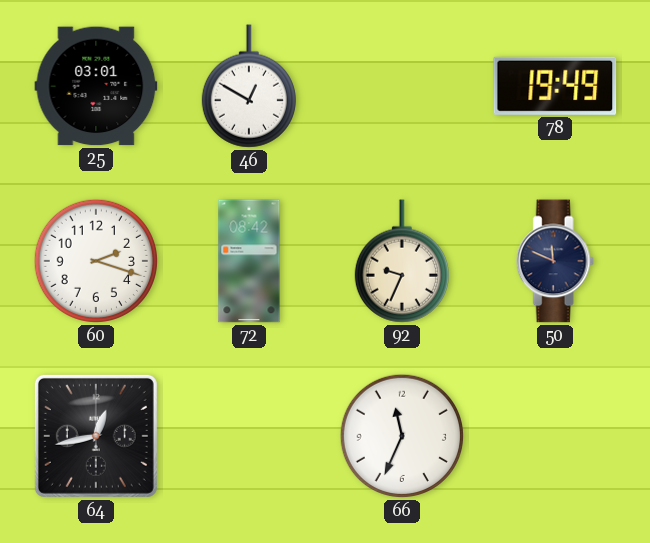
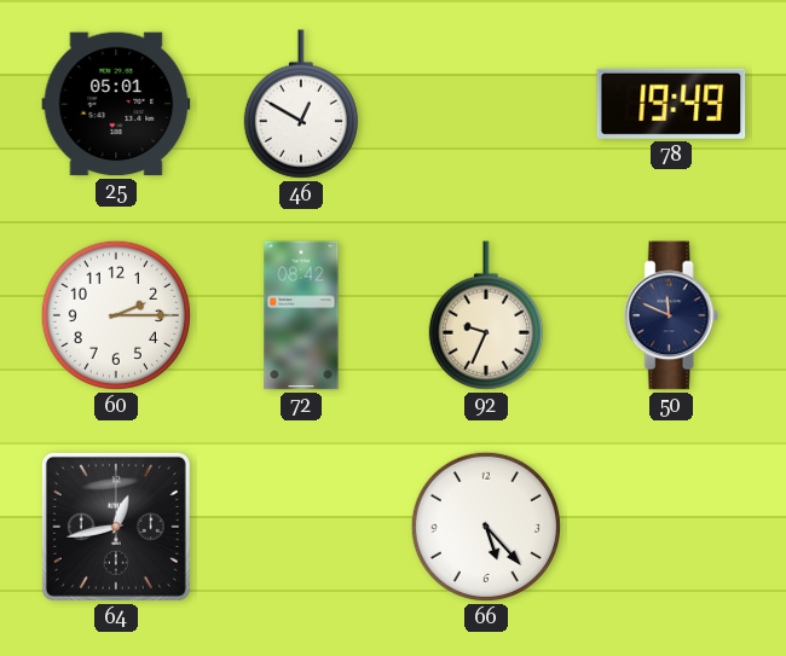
25: 03:01 -> 05:01 (116, 104)
60: 2:18 -> 2:15 (116, 315)
66: 11:34 -> 5:23 (486, 527)
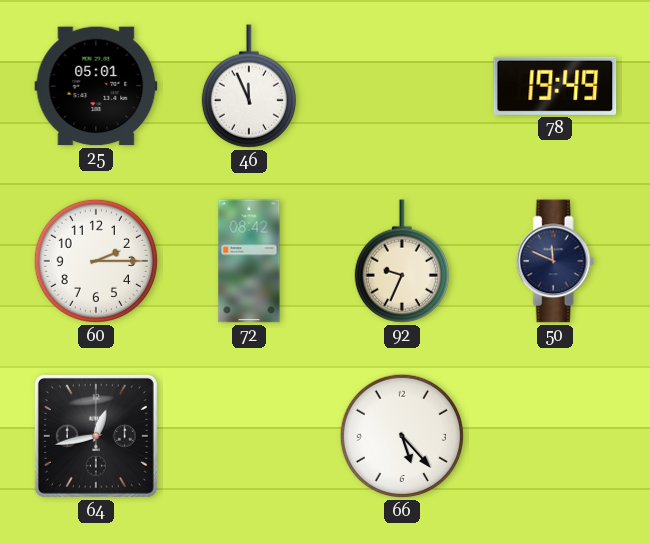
46: 12:50 -> 11:56 (249, 86)
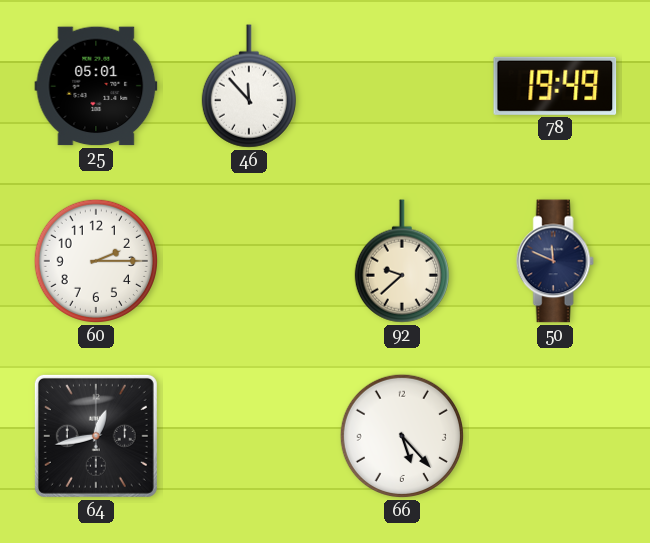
46: 11:56 -> 11:53 (249, 86)
72: 08:42 -> none (249, 261)
92: 9:34 -> 9:38 (402, 261)
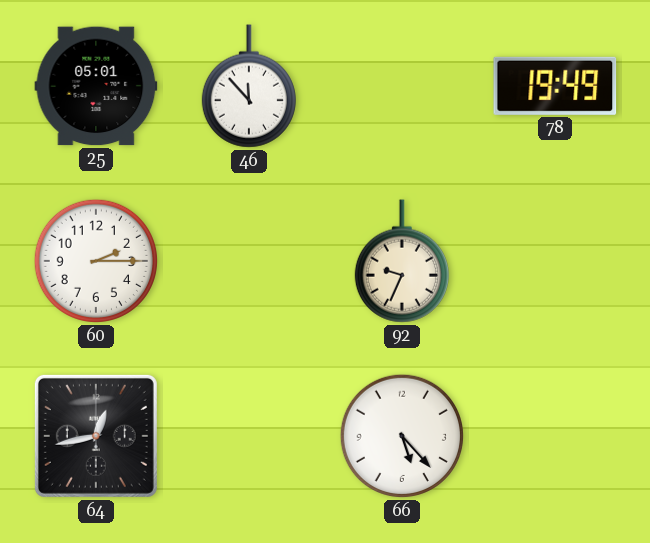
92: 9:38 -> 9:34 (402, 261)
50: 11:49 -> none (555, 261)
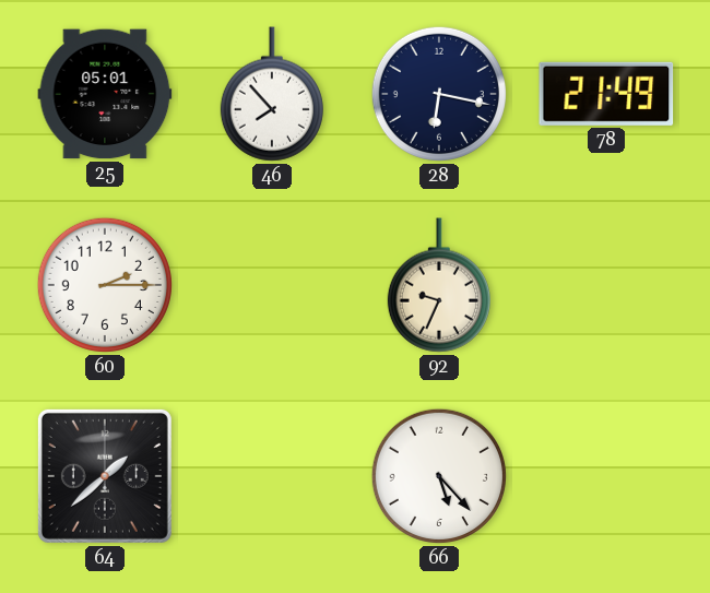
46: 11:53 -> 7:53 (272, 94)
28: none -> 6:17 (439, 94)
78: 19:49 -> 21:49 (606, 94)
64: 12:43 -> 1:38 (105, 476)
